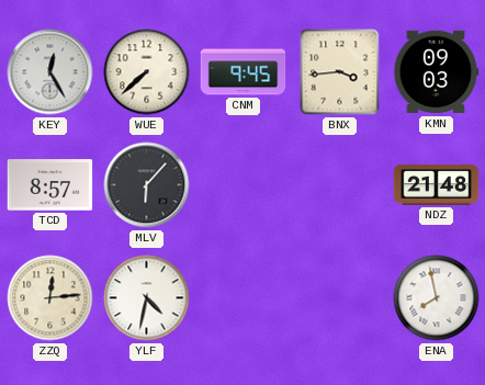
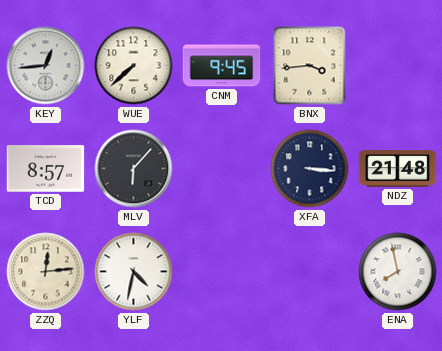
KEY: 12:25 -> 12:44 (46, 66)
KMN: 09:03 -> none (436, 72)
XFA: none -> 3:16 (310, 169)
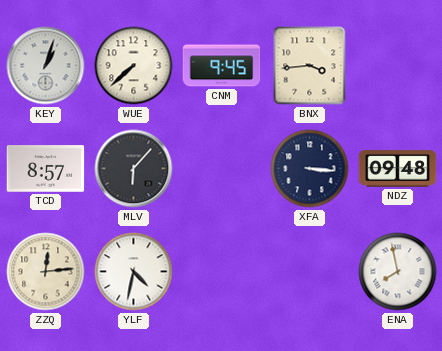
KEY: 12:44 -> 1:03 (46, 66)
NDZ: 21:48 -> 09:48 (398, 169)
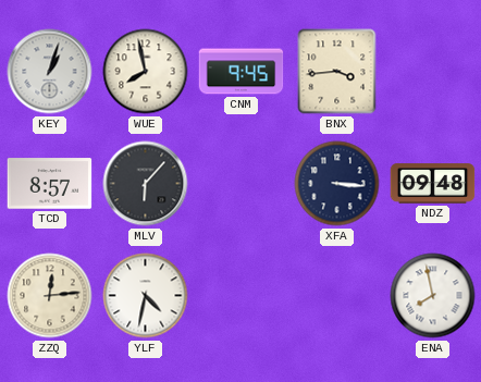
WUE: 7:38 -> 7:58 (146, 72)
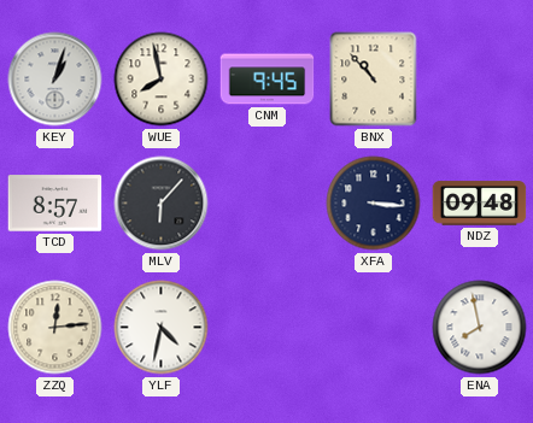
BNX: 3:44 -> 10:53 (374, 80)
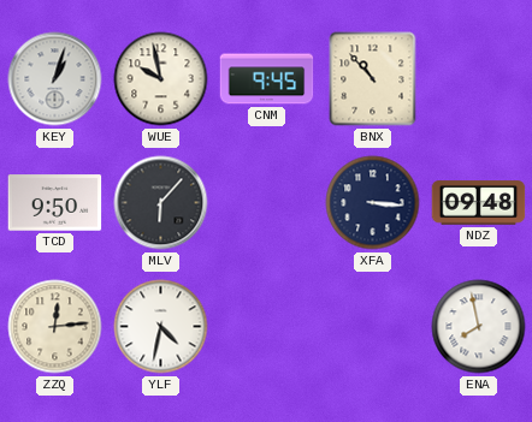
WUE: 7:58 -> 9:58 (161, 79)
TCD: 8:57 -> 9:50 (55, 203)
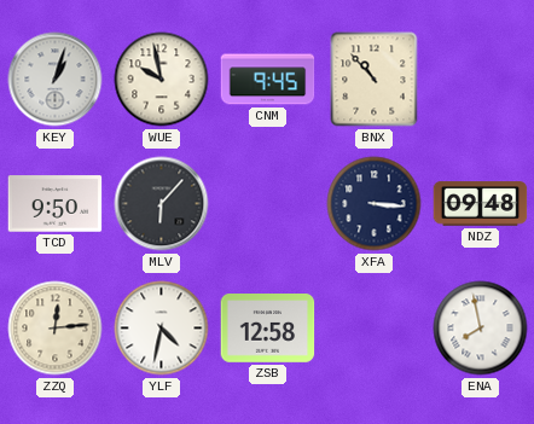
ZSB: none -> 12:58 (268, 329)
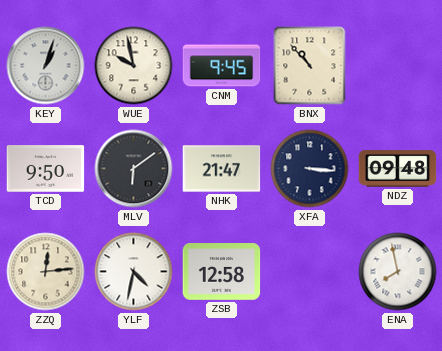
MLV: 6:07 -> 6:09 (134, 169)
NHK: none -> 21:47 (222, 169)
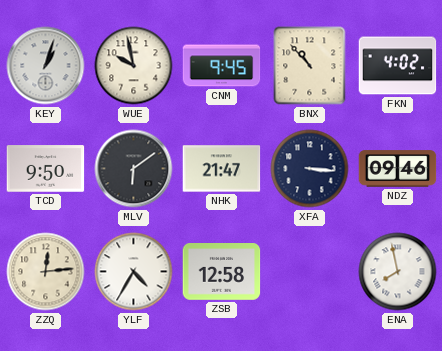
FKN: none -> 4:02 (398, 66)
NDZ: 09:48 -> 09:46 (398, 169)
YLF: 4:32 -> 4:35 (134, 272)
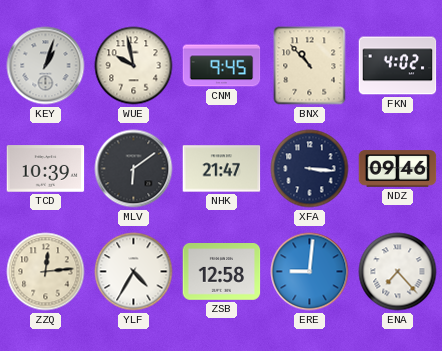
TCD: 9:50 -> 10:39 (46, 169)
ERE: none -> 9:01 (310, 272)
ENA: 7:58 -> 7:23 (398, 272)
